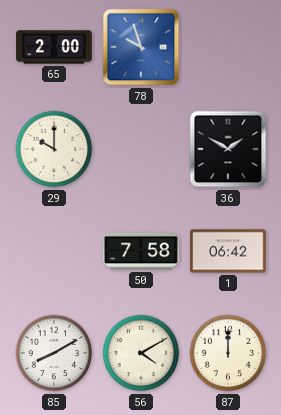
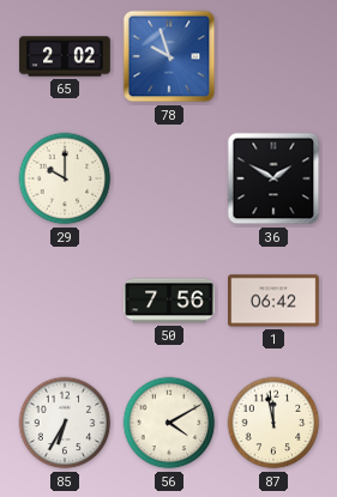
65: 2:00 -> 2:02 (65, 56)
50: 7:58 -> 7:56 (169, 301)
85: 8:10 -> 6:35 (65, 423)
87: 12:00 -> 11:58 (273, 423)
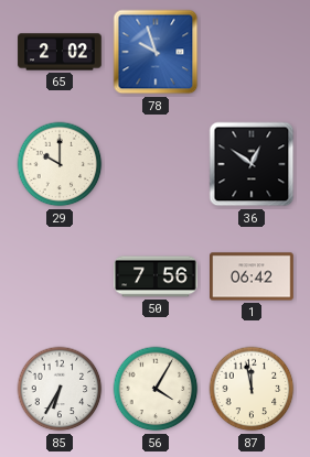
36: 1:50 -> 12:51 (252, 164)
56: 4:10 -> 4:05 (156, 389)
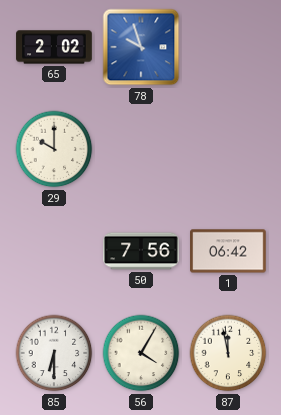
36: 12:51 -> none (252, 164)
85: 6:35 -> 6:30 (54, 353)
